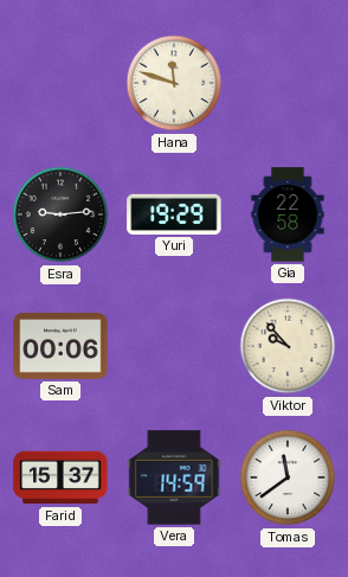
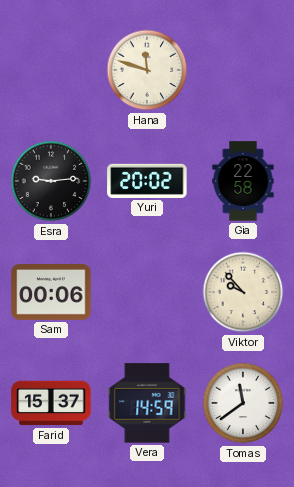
Yuri: 19:29 -> 20:02 (147, 181)
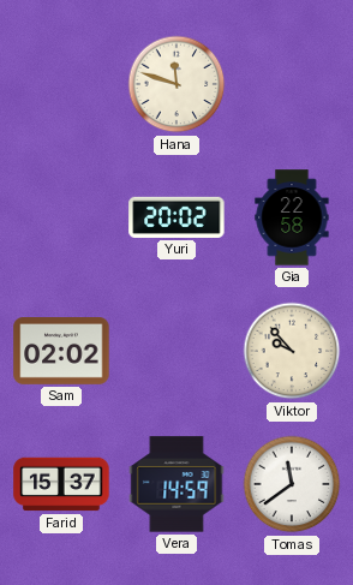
Esra: 9:14 -> none (51, 181)
Sam: 00:06 -> 02:02 (61, 352)
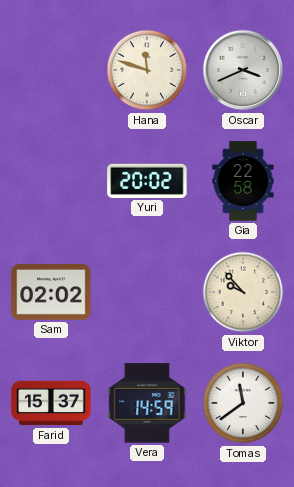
Oscar: none -> 3:41 (243, 70)
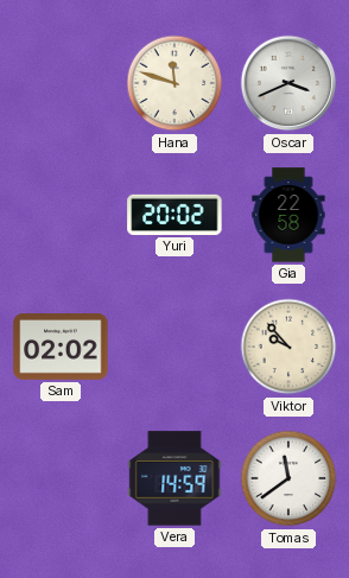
Farid: 15:37 -> none (51, 403)
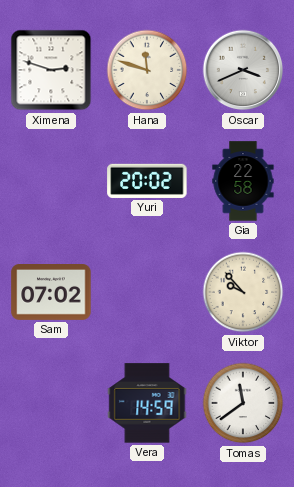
Ximena: none -> 2:48 (51, 70)
Sam: 02:02 -> 07:02 (51, 293)
